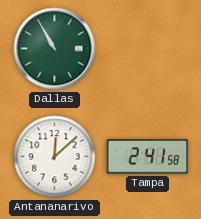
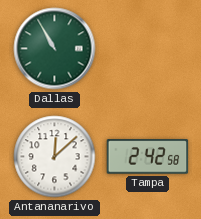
Tampa: 2:41 -> 2:42 (148, 157)
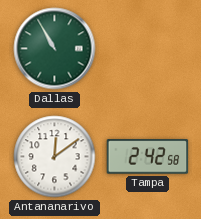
Antananarivo: 12:08 -> 12:09 (55, 157)
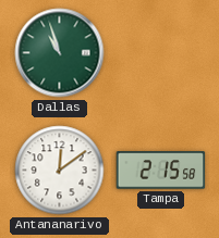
Dallas: 10:55 -> 10:57 (60, 53)
Tampa: 2:42 -> 2:15 (161, 171)
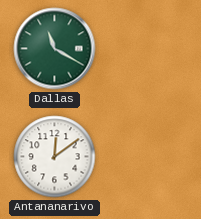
Dallas: 10:57 -> 11:20 (55, 49)
Tampa: 2:15 -> none (161, 171)
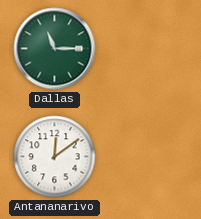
Dallas: 11:20 -> 11:15 (55, 49)
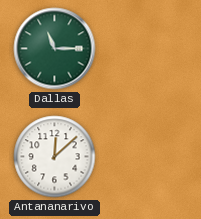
Antananarivo: 12:09 -> 12:08 (55, 157)
